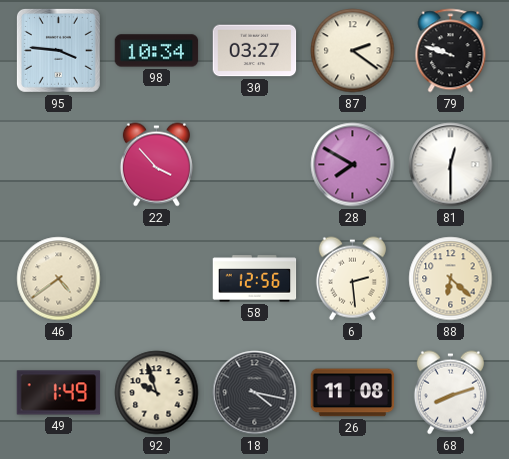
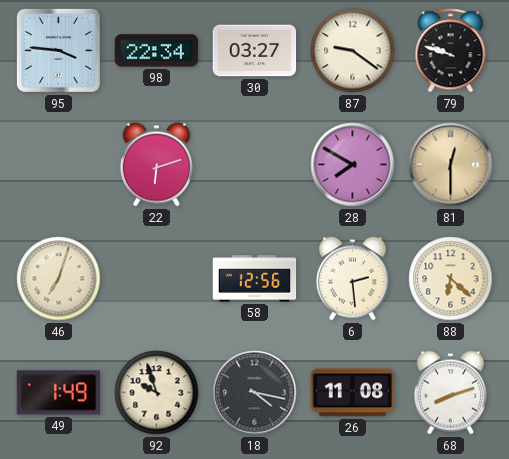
98: 10:34 -> 22:34 (157, 51)
87: 2:21 -> 9:21 (353, 51)
22: 3:53 -> 6:12 (156, 165)
81 dial: white -> champagne (451, 165)
46: 4:39 -> 7:03 (59, 279)
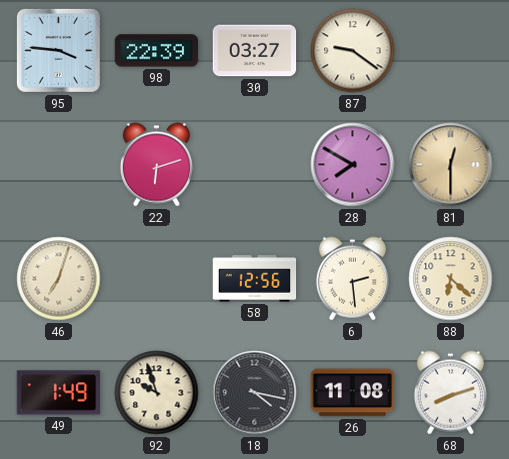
98: 22:34 -> 22:39 (157, 51)
79: 9:48 -> none (451, 51)
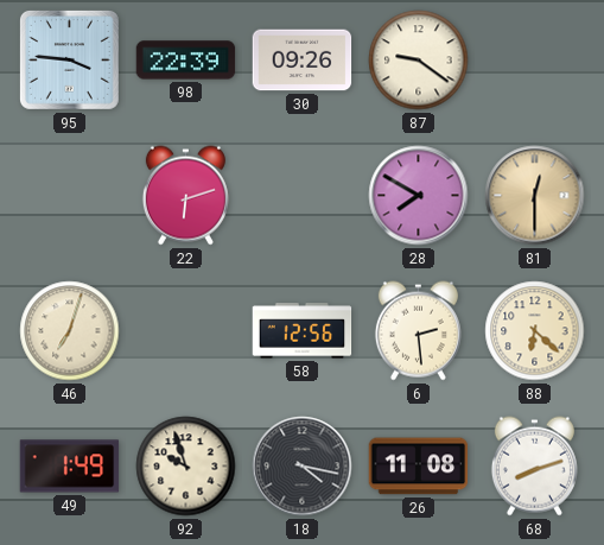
30: 03:27 -> 09:26 (303, 61)
